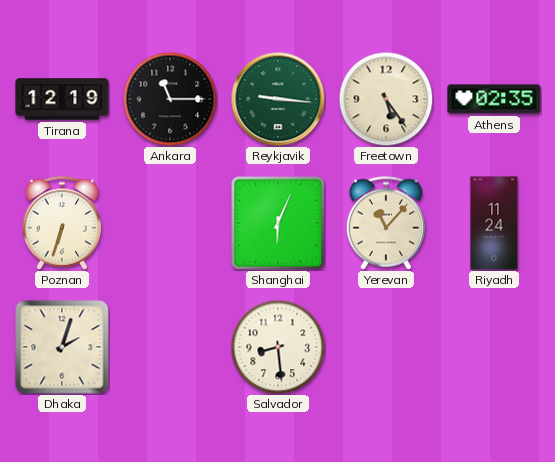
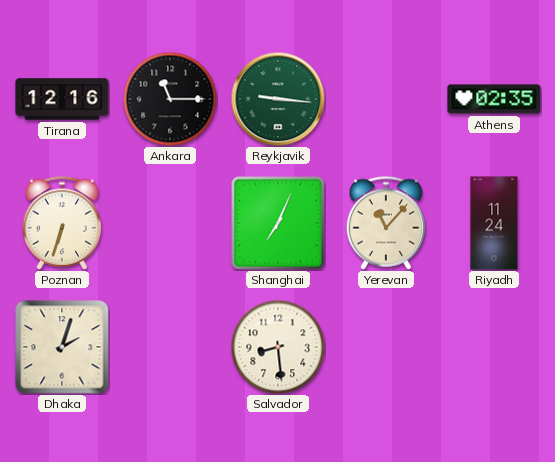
Tirana: 12:19 -> 12:16 (62, 99)
Freetown: 5:24 -> none (386, 99)
Shanghai: 6:04 -> 7:04 (278, 223)
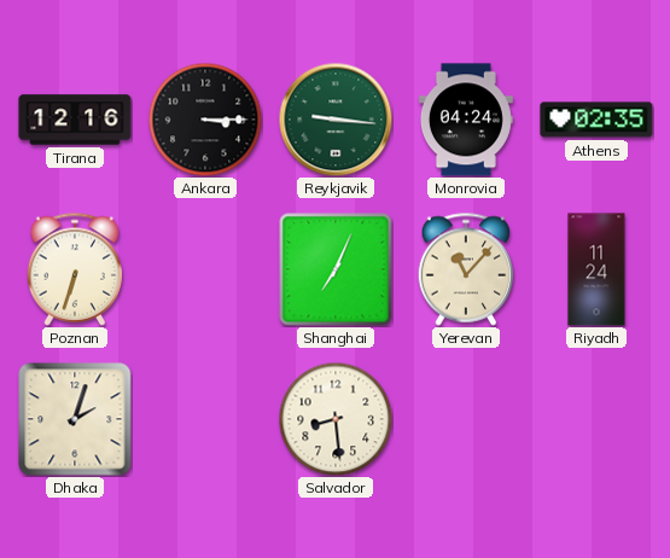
Ankara: 11:15 -> 3:15 (205, 120)
Monrovia: none -> 04:24 (466, 120)
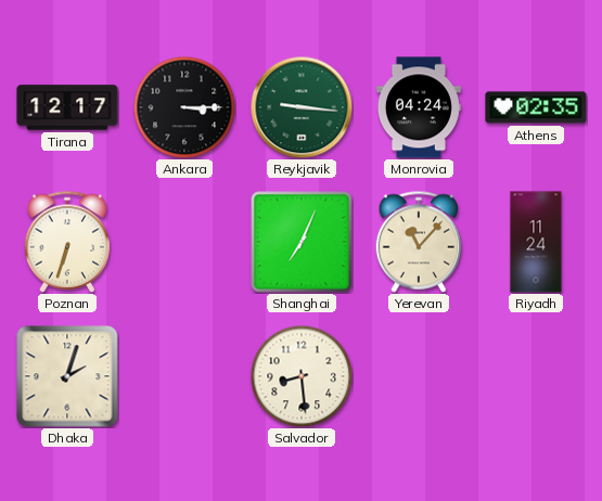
Tirana: 12:16 -> 12:17 (67, 107)
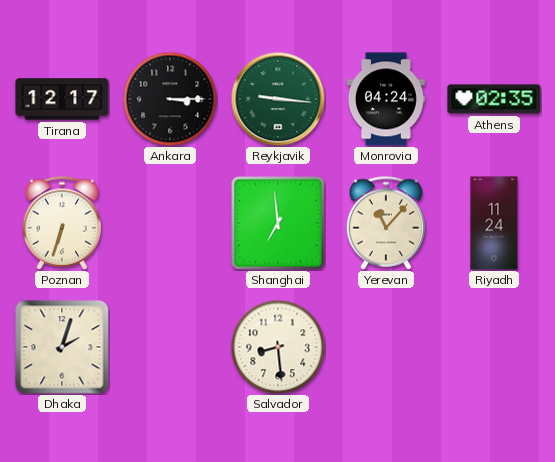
Shanghai: 7:04 -> 6:59 (278, 223)
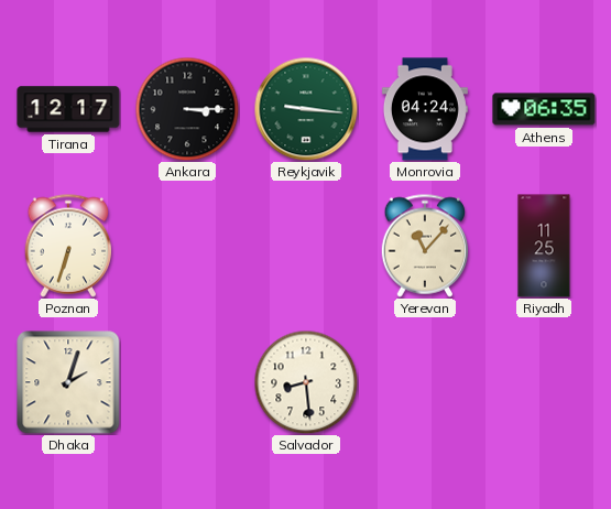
Athens: 02:35 -> 06:35 (544, 109)
Shanghai: 6:59 -> none (278, 223)
Riyadh: 11:24 -> 11:25 (544, 246)
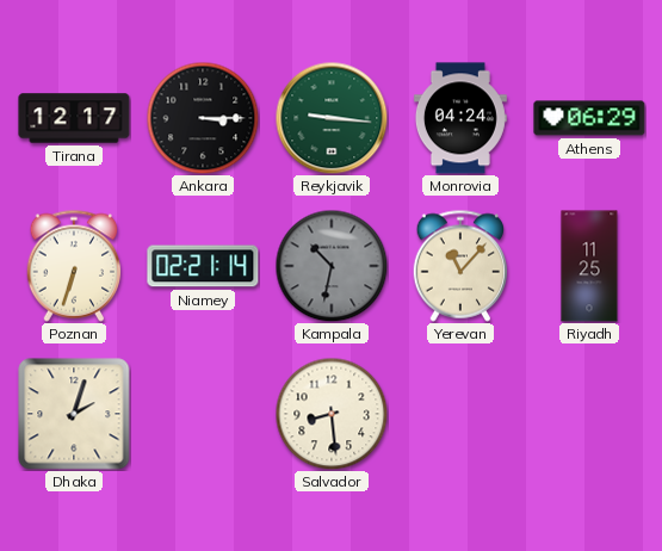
Athens: 06:35 -> 06:29 (589, 118)
Niamey: none -> 02:21 (203, 266)
Kampala: none -> 10:32 (332, 266)
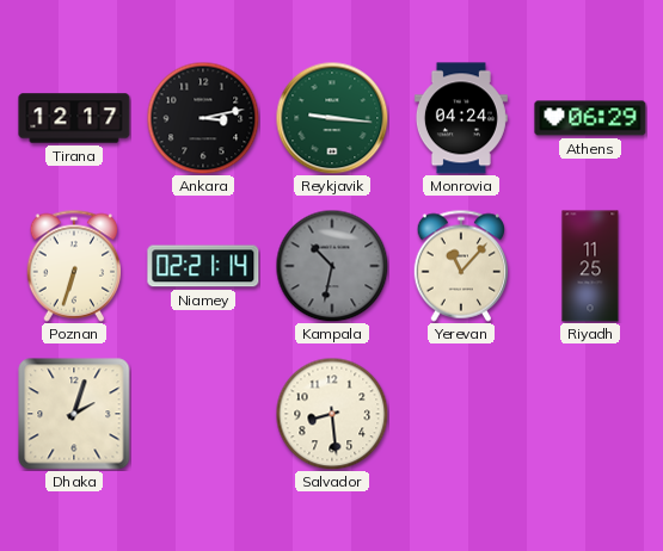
Ankara: 3:15 -> 3:13 (203, 118)
